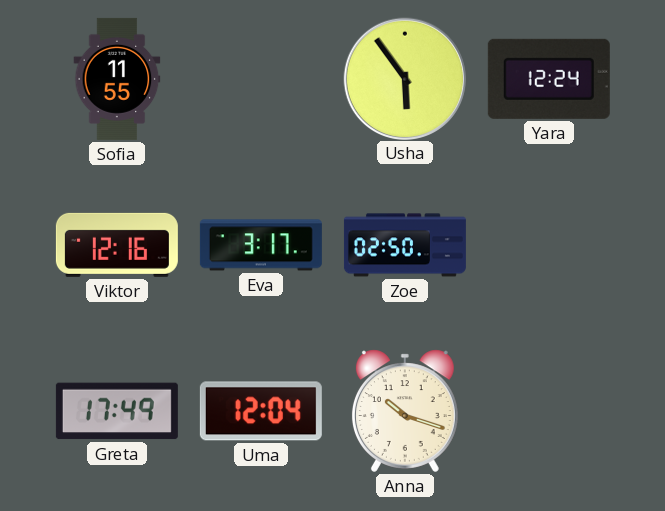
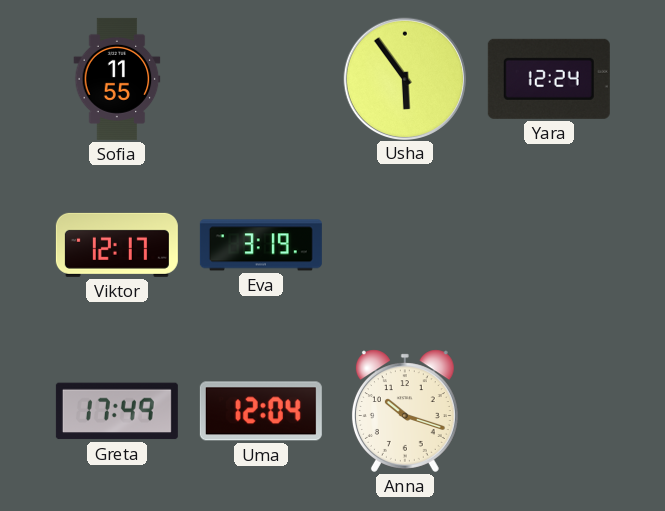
Viktor: 12:16 -> 12:17 (117, 245)
Eva: 3:17 -> 3:19 (261, 245)
Zoe: 02:50 -> none (405, 245)
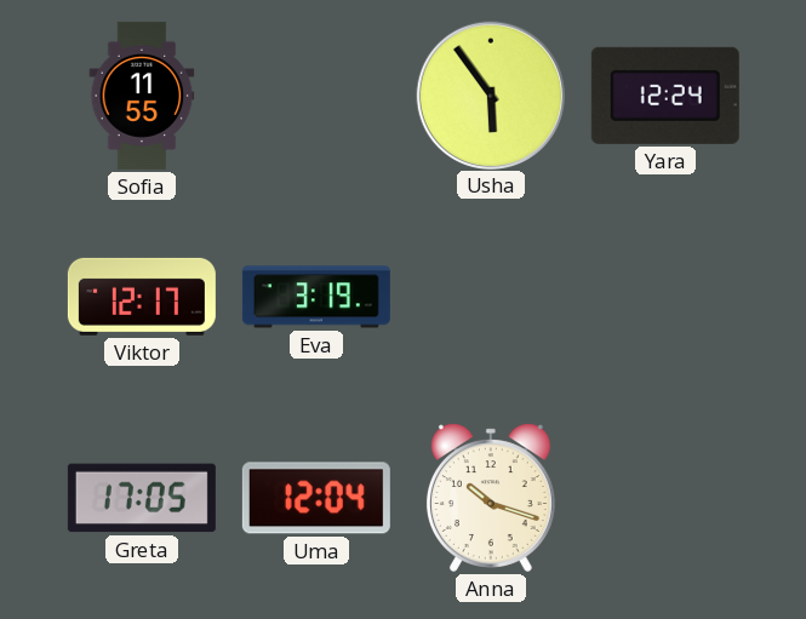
Greta: 17:49 -> 17:05 (142, 498)
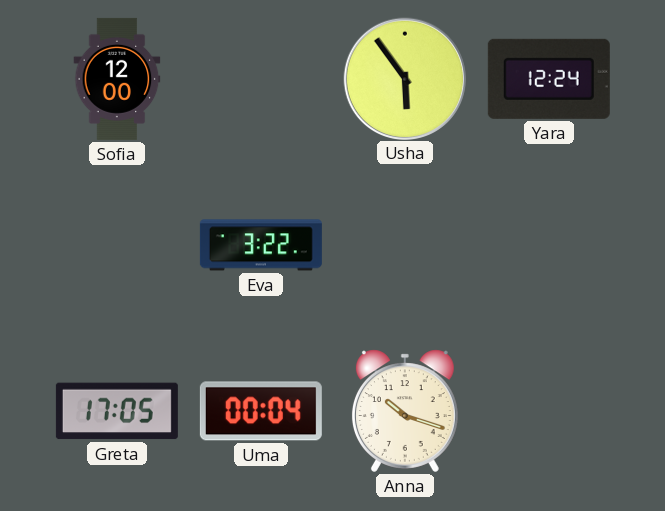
Sofia: 11:55 -> 12:00 (117, 79)
Viktor: 12:17 -> none (142, 297)
Eva: 3:19 -> 3:22 (261, 245)
Uma: 12:04 -> 00:04 (261, 411)
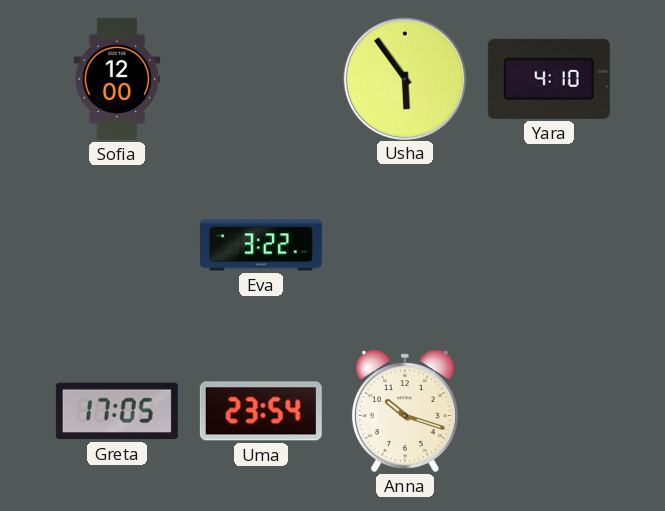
Yara: 12:24 -> 4:10 (549, 79)
Uma: 00:04 -> 23:54 (261, 411)
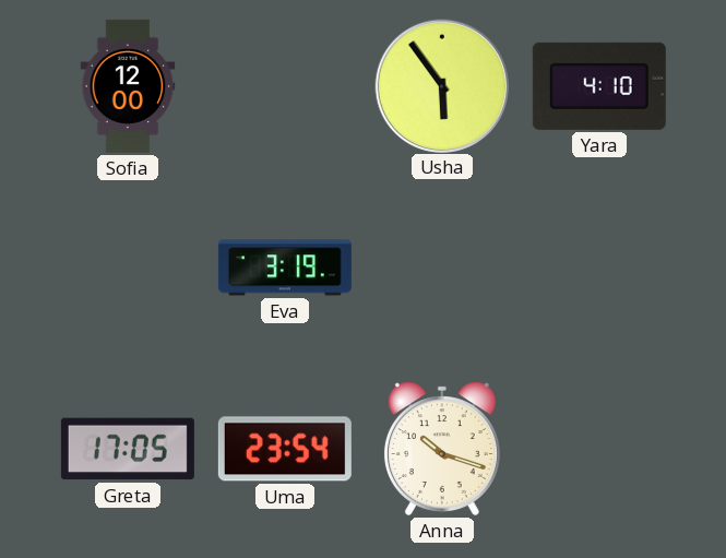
Eva: 3:22 -> 3:19 (285, 268)
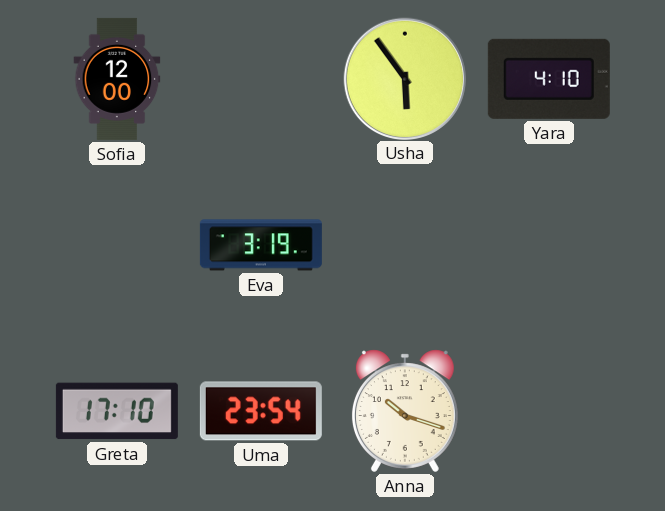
Greta: 17:05 -> 17:10 (117, 411)
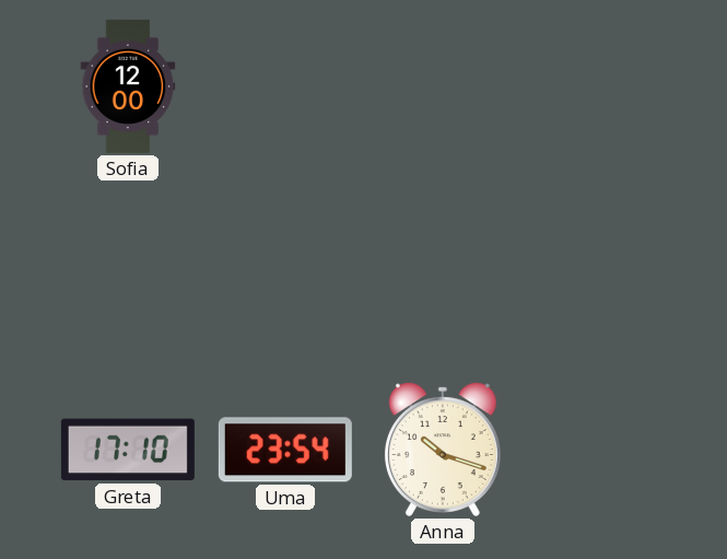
Usha: 5:54 -> none (404, 78)
Yara: 4:10 -> none (549, 79)
Eva: 3:19 -> none (261, 245)
